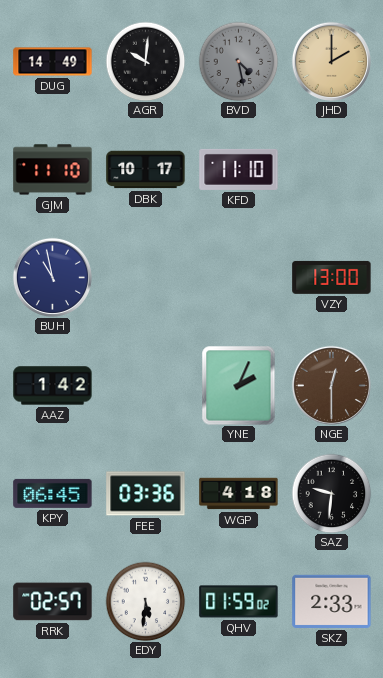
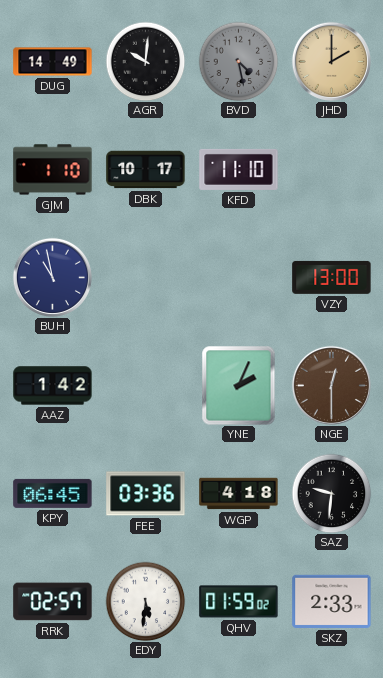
GJM: 11:10 -> 1:10 (53, 170)
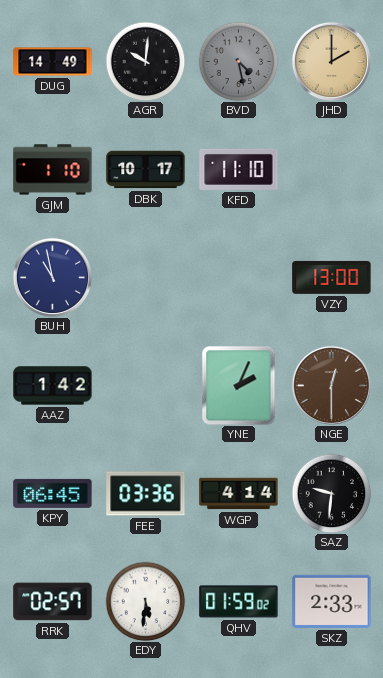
WGP: 4:18 -> 4:14 (239, 494)
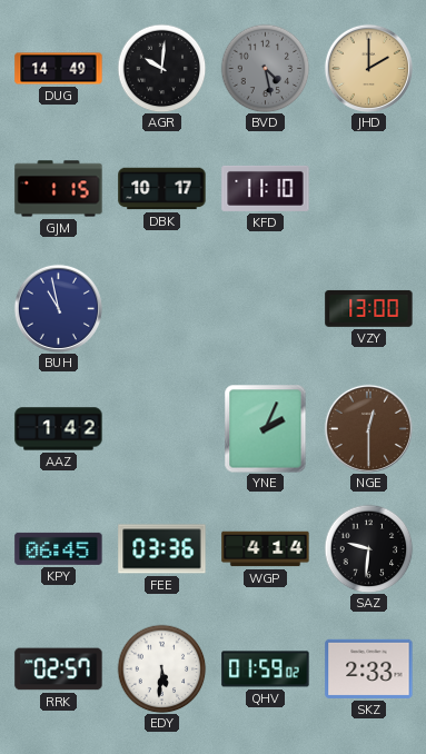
GJM: 1:10 -> 1:15 (59, 189)
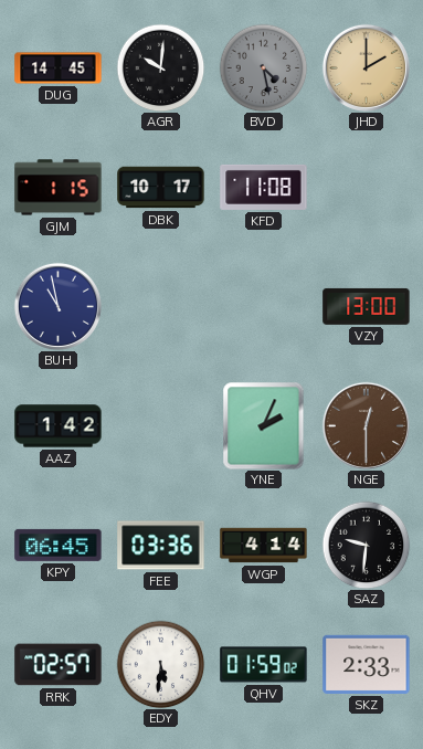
DUG: 14:49 -> 14:45 (59, 68)
KFD: 11:10 -> 11:08 (264, 187)
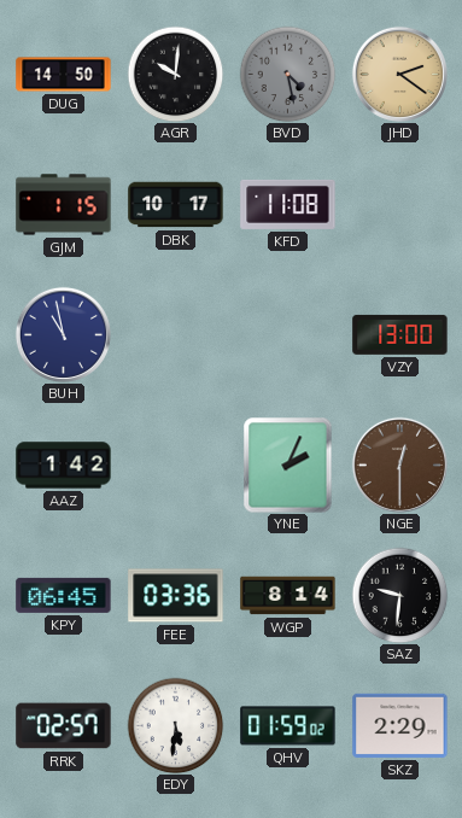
DUG: 14:45 -> 14:50 (64, 75)
JHD: 2:00 -> 2:21 (399, 74)
WGP: 4:14 -> 8:14 (288, 596)
SKZ: 2:33 -> 2:29 (400, 725)
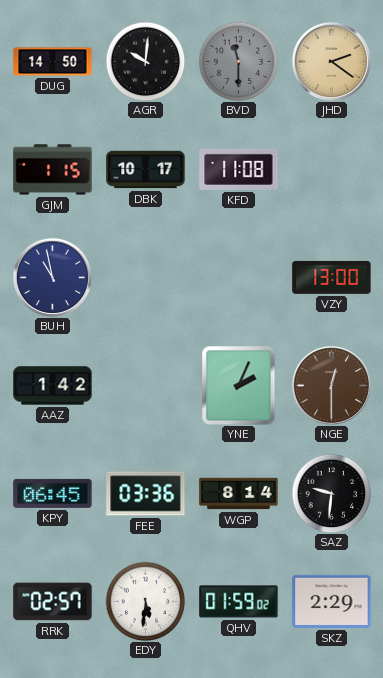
BVD: 4:28 -> 11:30 (238, 61)
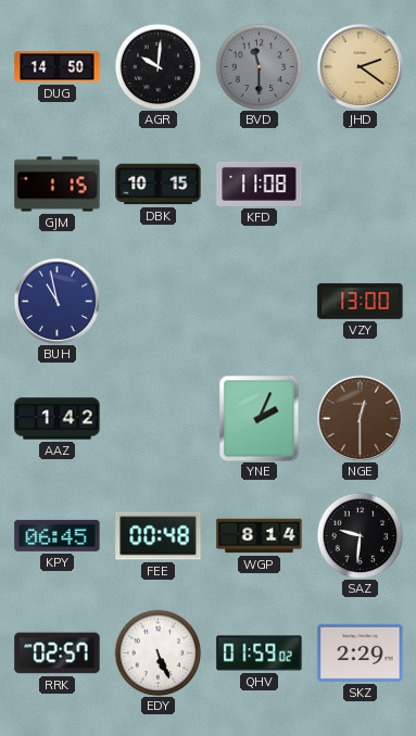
DBK: 10:17 -> 10:15 (159, 185)
FEE: 03:36 -> 00:48 (159, 536)
EDY: 5:31 -> 5:26 (157, 652)
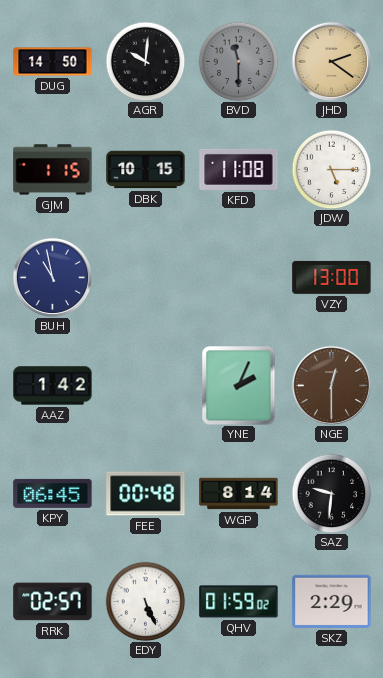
JDW: none -> 5:15 (331, 169)
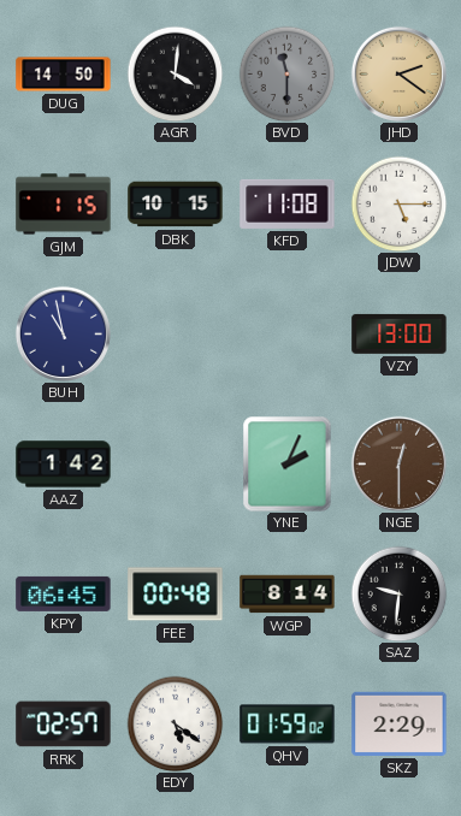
AGR: 10:01 -> 4:01 (175, 73)
EDY: 5:26 -> 5:21 (175, 723)
